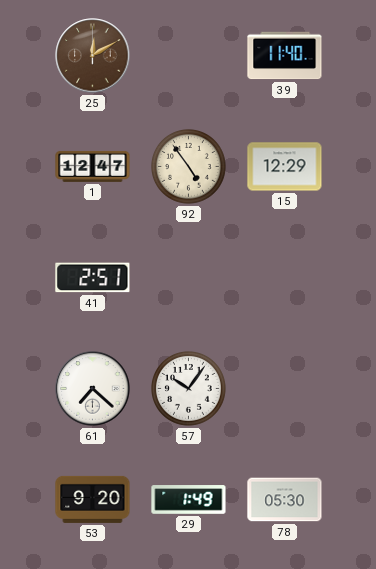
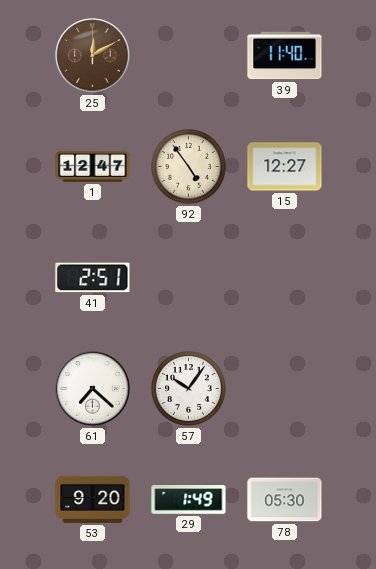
15: 12:29 -> 12:27 (285, 167)
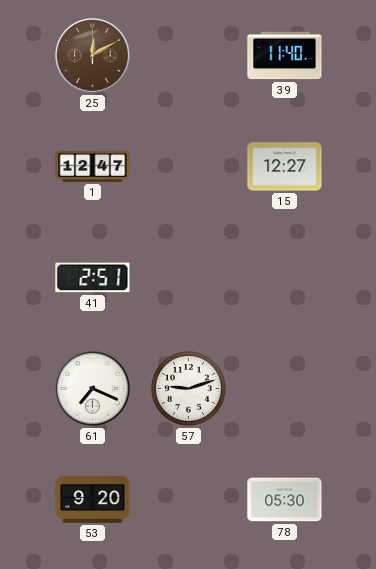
92: 4:54 -> none (189, 167)
61: 7:22 -> 7:19 (93, 389)
57: 10:06 -> 9:12 (189, 389)
29: 1:49 -> none (189, 500)
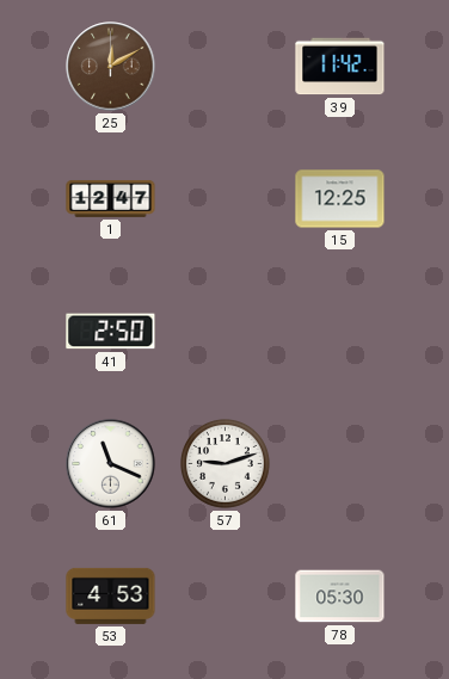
39: 11:40 -> 11:42 (340, 67)
15: 12:27 -> 12:25 (340, 199)
41: 2:51 -> 2:50 (111, 332)
61: 7:19 -> 11:19 (111, 464)
53: 9:20 -> 4:53 (111, 595)
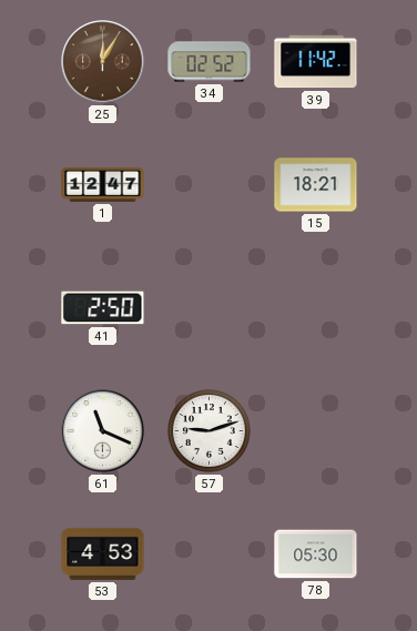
25: 12:10 -> 12:05 (103, 62)
34: none -> 02:52 (210, 62)
15: 12:25 -> 18:21 (316, 185)
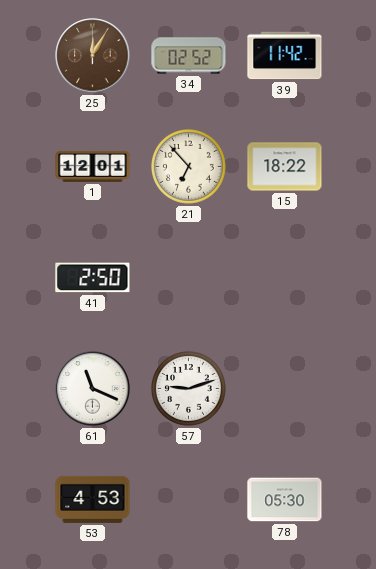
1: 12:47 -> 12:01 (93, 166)
21: none -> 6:53 (189, 167)
15: 18:21 -> 18:22 (285, 167)
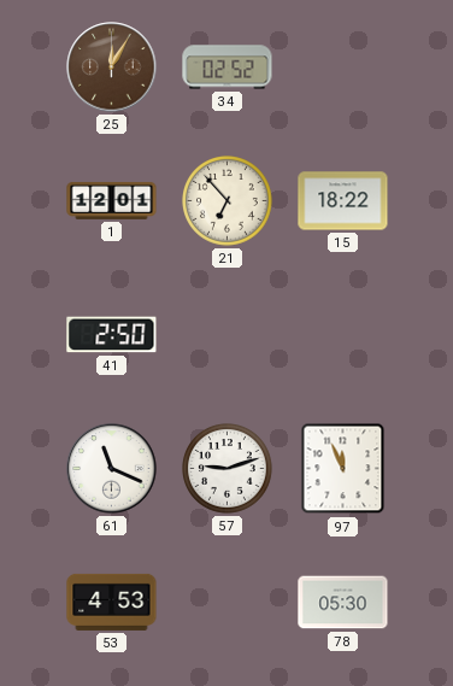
39: 11:42 -> none (285, 56)
97: none -> 11:56 (343, 469)
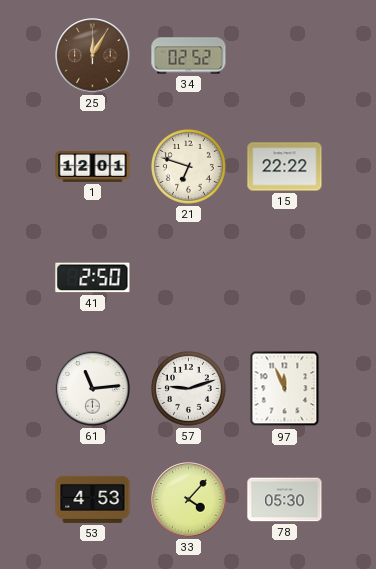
21: 6:53 -> 6:48 (189, 167)
15: 18:22 -> 22:22 (285, 167)
61: 11:19 -> 11:14 (93, 389)
33: none -> 4:07 (189, 500)
